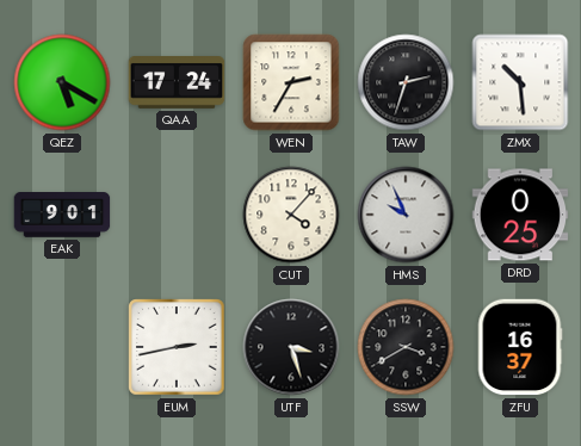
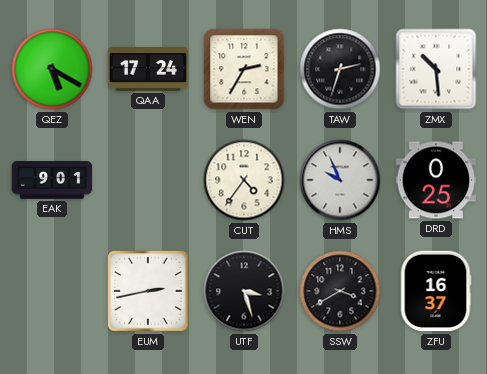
CUT: 4:07 -> 4:36 (244, 180)
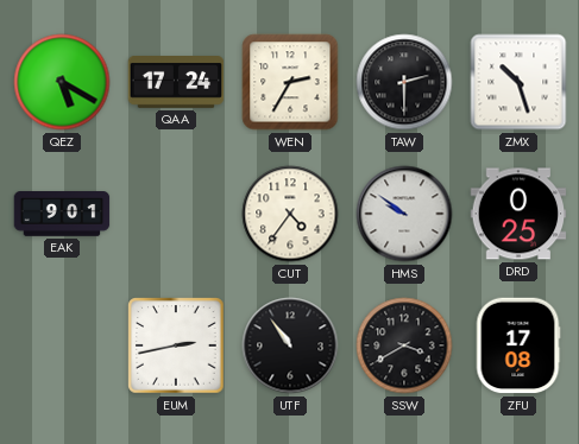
TAW: 2:33 -> 2:30 (404, 82)
ZMX: 10:29 -> 10:27 (518, 82)
HMS: 9:56 -> 9:51 (404, 214)
UTF: 3:27 -> 10:54 (290, 345)
ZFU: 16:37 -> 17:08 (518, 345)
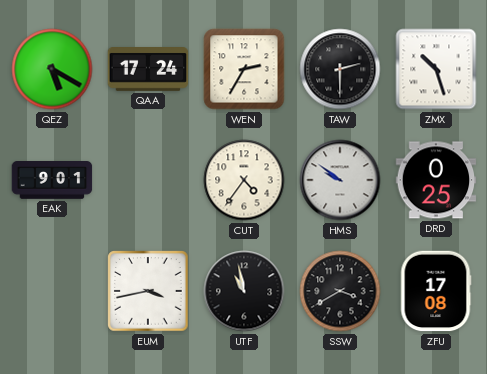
EUM: 2:43 -> 3:43 (148, 291)
UTF: 10:54 -> 10:58 (244, 291)
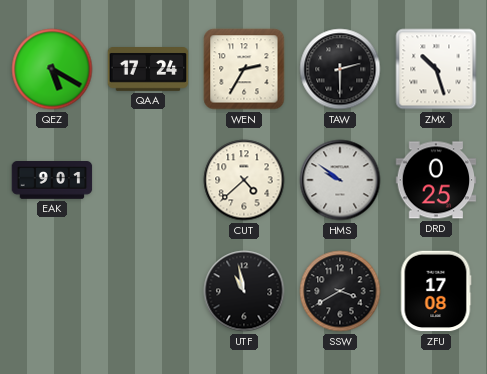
CUT: 4:36 -> 4:38 (244, 180)
EUM: 3:43 -> none (148, 291)
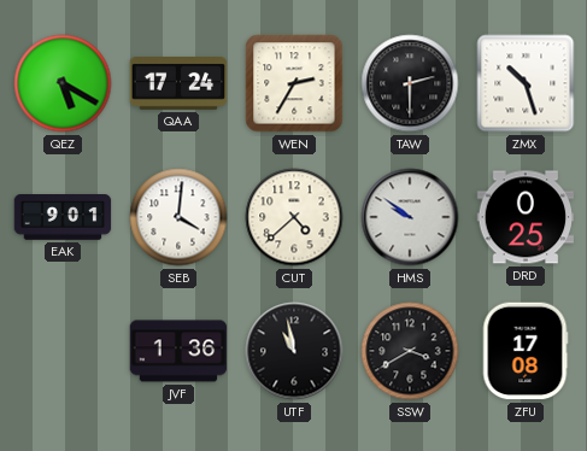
SEB: none -> 4:01 (178, 217)
JVF: none -> 1:36 (178, 351)
